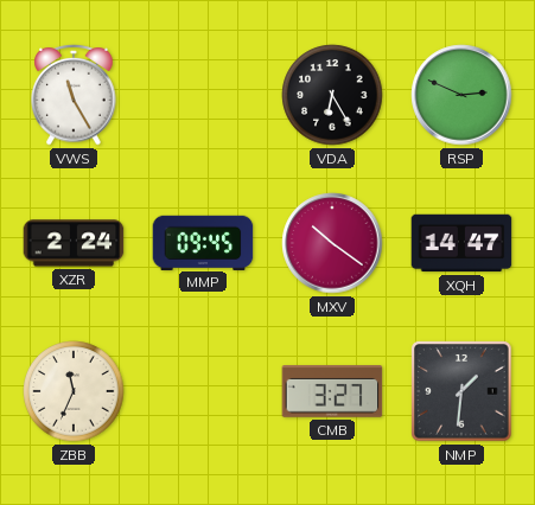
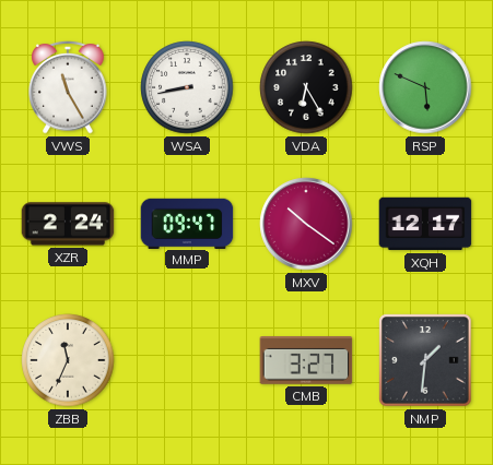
WSA: none -> 8:43 (187, 87)
RSP: 2:49 -> 5:49 (425, 87)
MMP: 09:45 -> 09:47 (187, 223)
XQH: 14:47 -> 12:17 (425, 224)
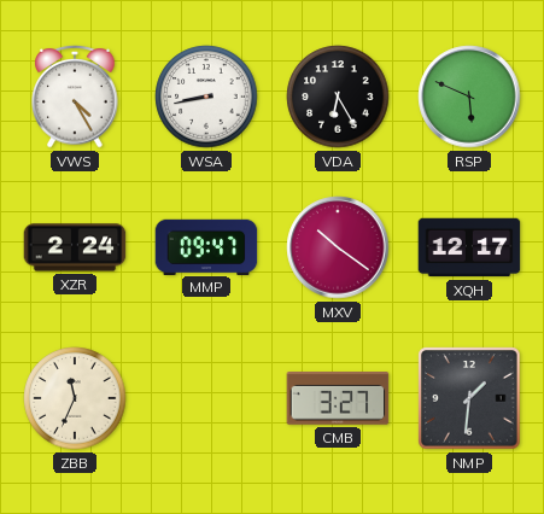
VWS: 11:25 -> 4:25 (75, 98)
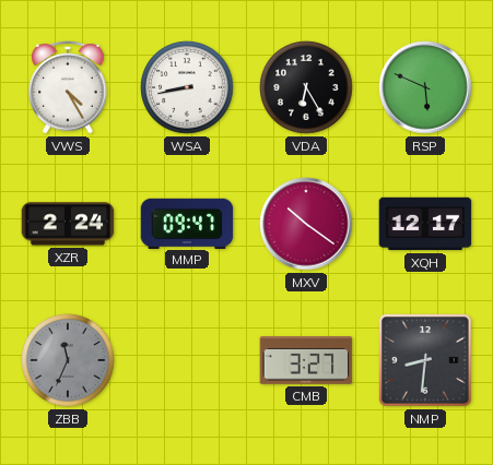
ZBB dial: cream -> grey (68, 360)
NMP: 1:31 -> 8:31 (425, 360)
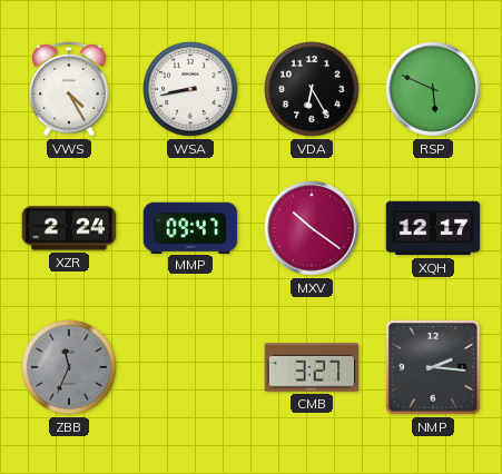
NMP: 8:31 -> 2:16 (433, 367)
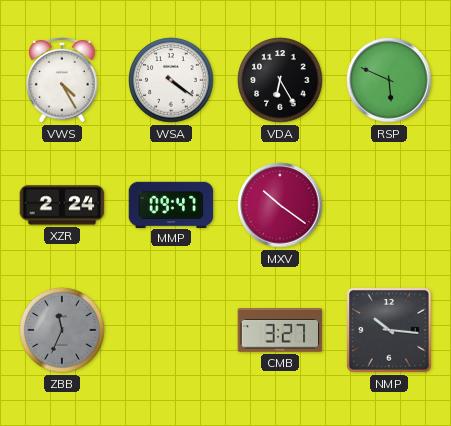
WSA: 8:43 -> 4:21 (171, 80)
XQH: 12:17 -> none (433, 228)
NMP: 2:16 -> 10:16 (389, 330)
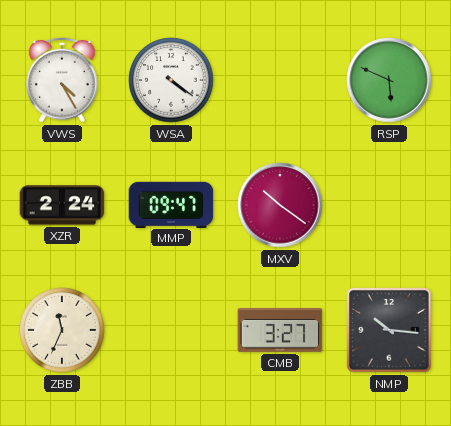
VDA: 6:25 -> none (280, 80)
ZBB dial: grey -> cream (62, 330)
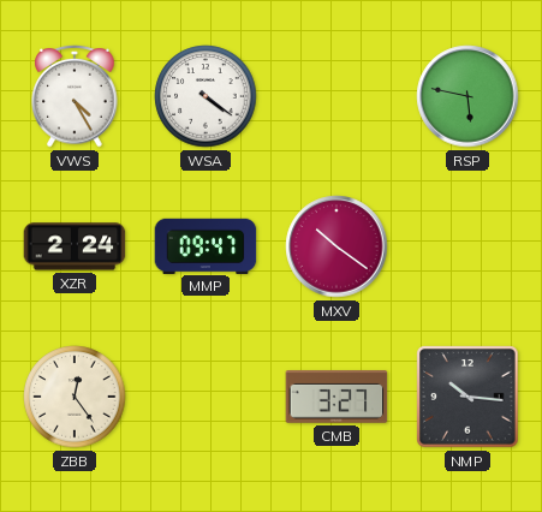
RSP: 5:49 -> 5:47 (467, 96)
ZBB: 11:34 -> 12:24 (75, 397)
